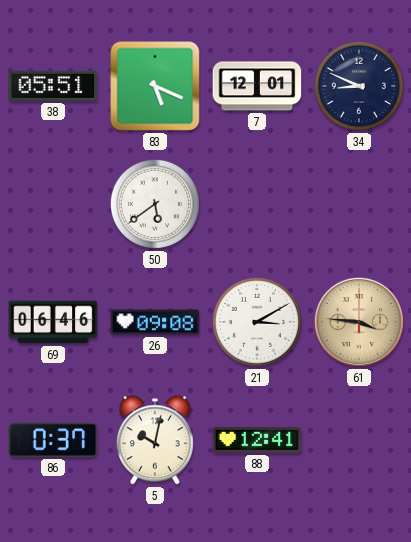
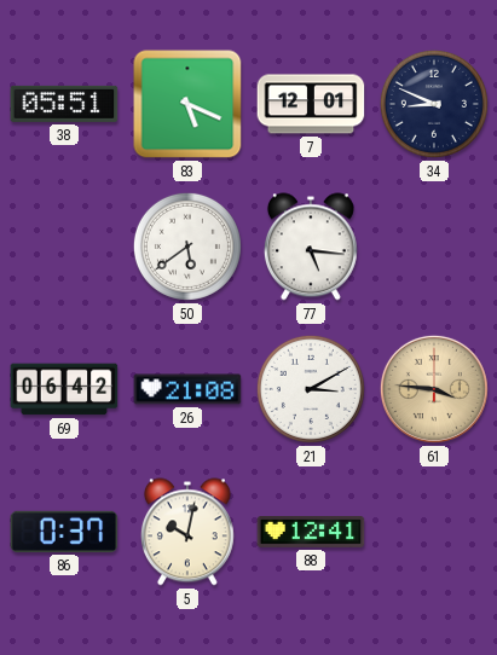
77: none -> 5:16 (311, 247)
69: 06:46 -> 06:42 (64, 389)
26: 09:08 -> 21:08 (187, 389)
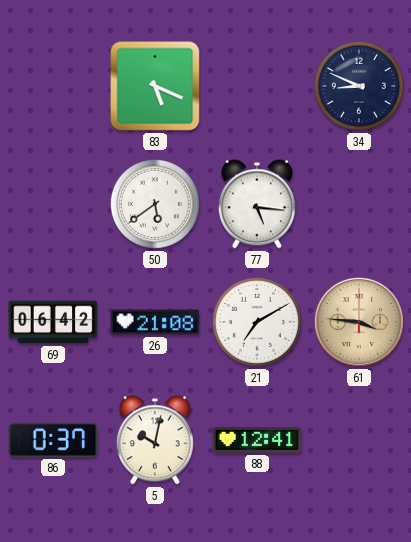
38: 05:51 -> none (64, 104)
7: 12:01 -> none (311, 104)
21: 3:10 -> 7:10 (257, 322)
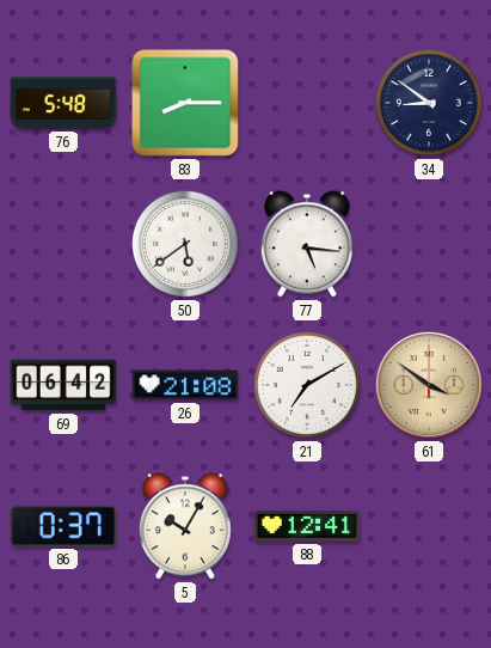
76: none -> 5:48 (63, 103)
83: 5:19 -> 8:15 (185, 103)
34: 8:49 -> 8:51 (429, 103)
61: 3:46 -> 3:51 (429, 385)
5: 10:02 -> 10:05 (185, 526)
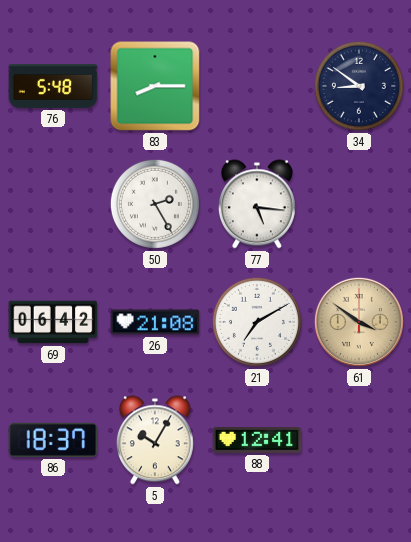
50: 5:39 -> 2:25 (155, 204)
86: 0:37 -> 18:37 (53, 440)
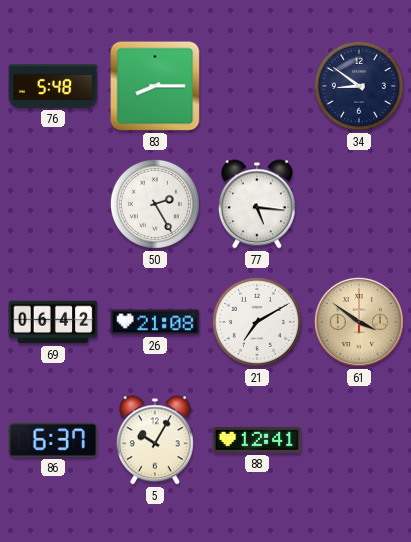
86: 18:37 -> 6:37 (53, 440)
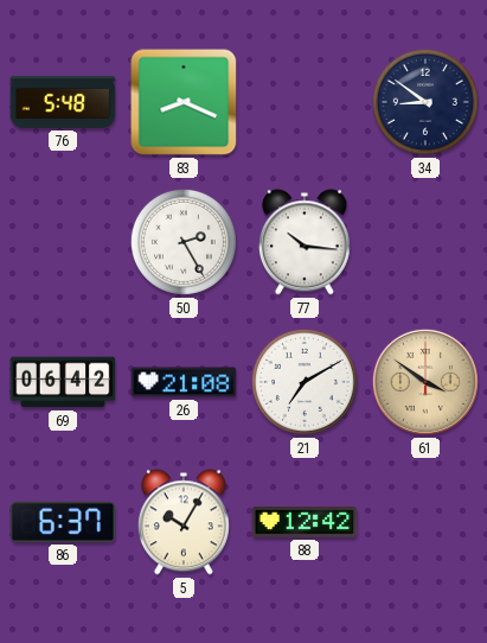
83: 8:15 -> 8:19 (184, 102)
77: 5:16 -> 10:16 (305, 242)
88: 12:41 -> 12:42 (305, 523)
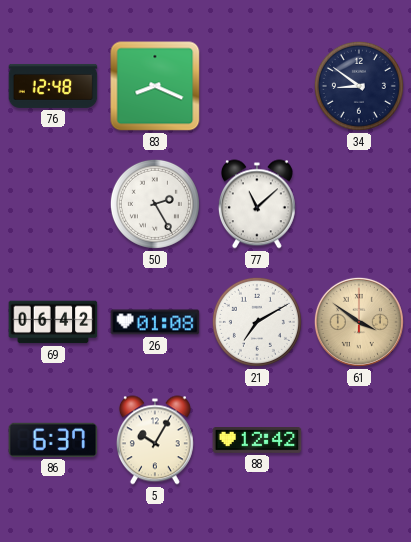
76: 5:48 -> 12:48 (53, 86)
77: 10:16 -> 11:08 (257, 204)
26: 21:08 -> 01:08 (155, 322)
